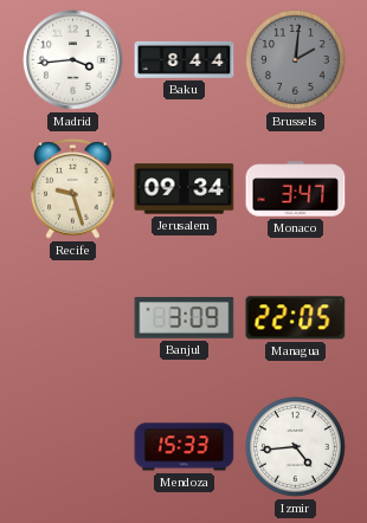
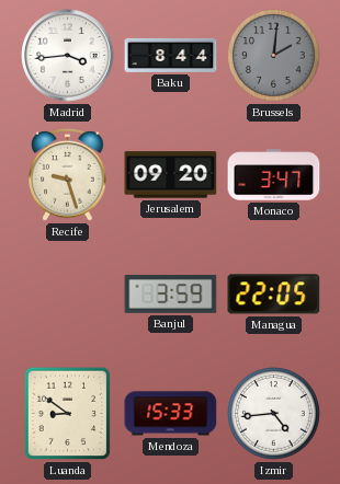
Jerusalem: 09:34 -> 09:20 (171, 175)
Banjul: 3:09 -> 3:59 (171, 295)
Luanda: none -> 8:51 (68, 414)
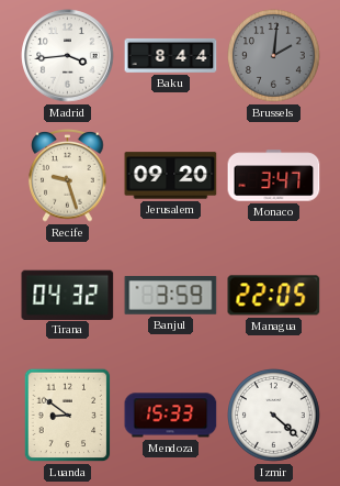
Tirana: none -> 04:32 (68, 295)
Izmir: 4:44 -> 4:22 (274, 416)
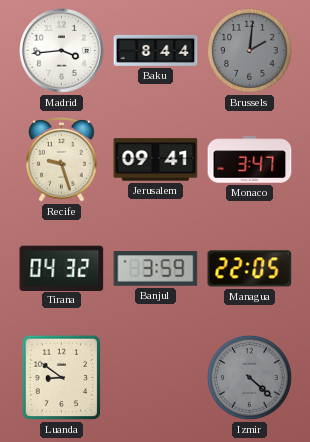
Jerusalem: 09:20 -> 09:41 (156, 160)
Mendoza: 15:33 -> none (171, 416)
Izmir dial: white -> grey (250, 378)
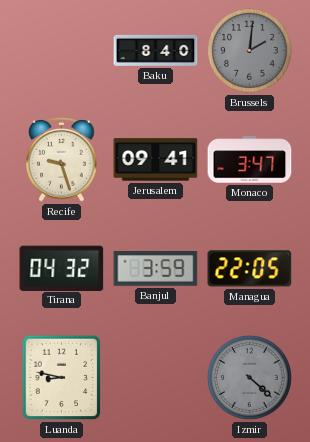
Madrid: 3:44 -> none (62, 51)
Baku: 8:44 -> 8:40 (156, 50)
Luanda: 8:51 -> 8:47 (62, 378)
